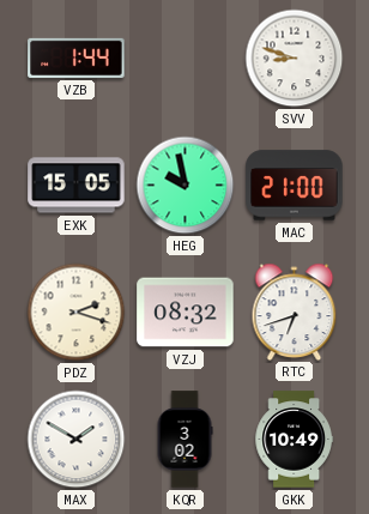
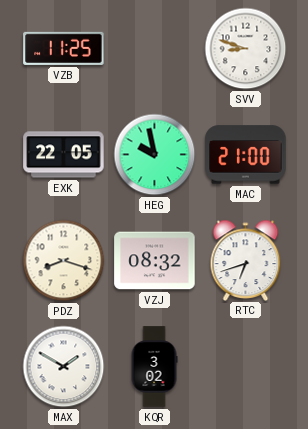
VZB: 1:44 -> 11:25 (64, 48)
EXK: 15:05 -> 22:05 (64, 155)
PDZ: 2:18 -> 8:18 (64, 261)
GKK: 10:49 -> none (294, 440)
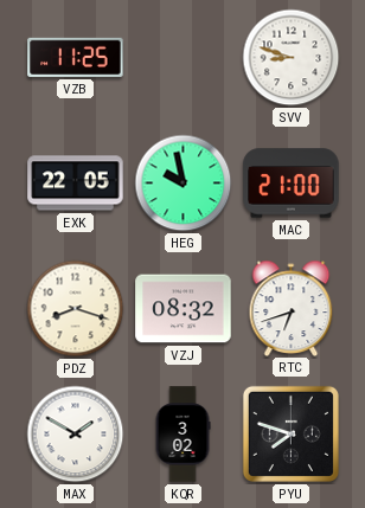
PYU: none -> 7:48 (290, 433)
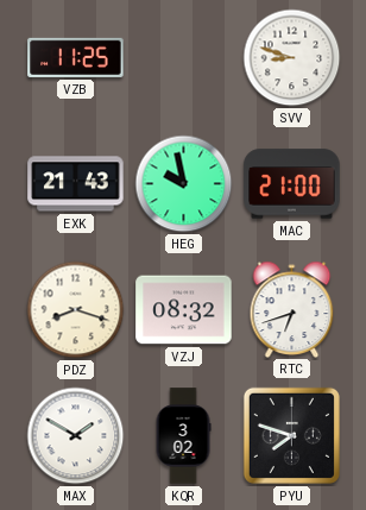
EXK: 22:05 -> 21:43 (76, 184)
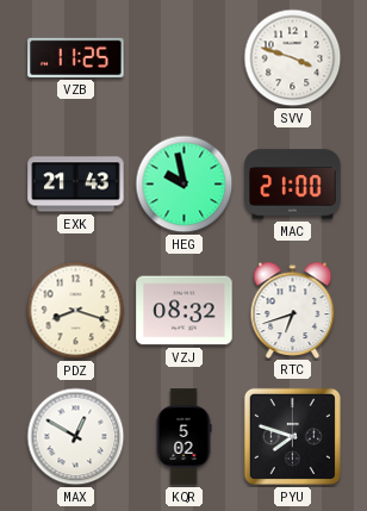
SVV: 8:48 -> 3:48 (293, 58)
MAX: 1:50 -> 12:50 (76, 437)
KQR: 3:02 -> 5:02 (183, 437)
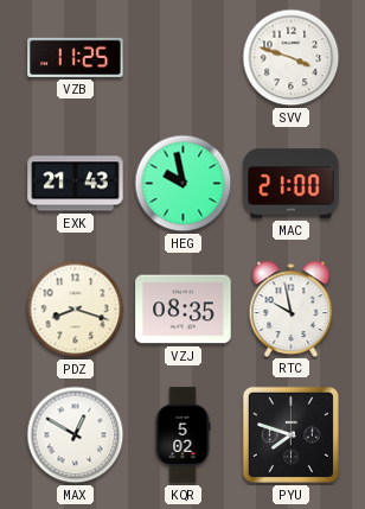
VZJ: 08:32 -> 08:35 (184, 310)
RTC: 6:42 -> 9:58 (292, 308)
